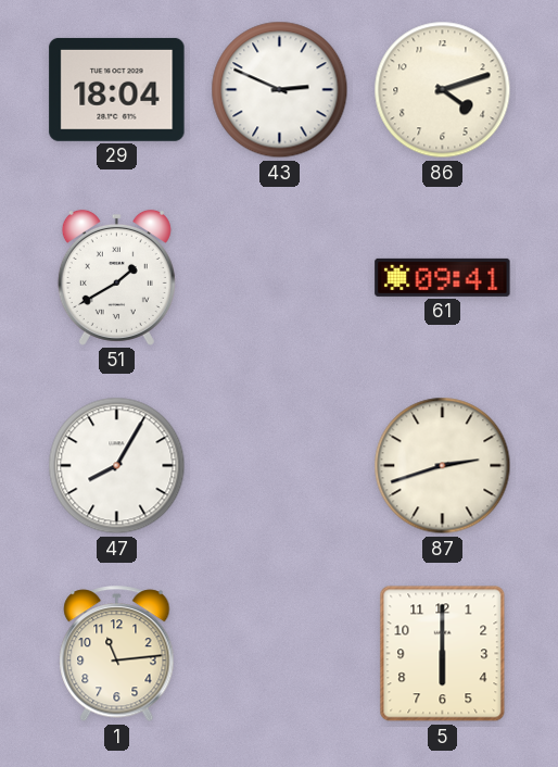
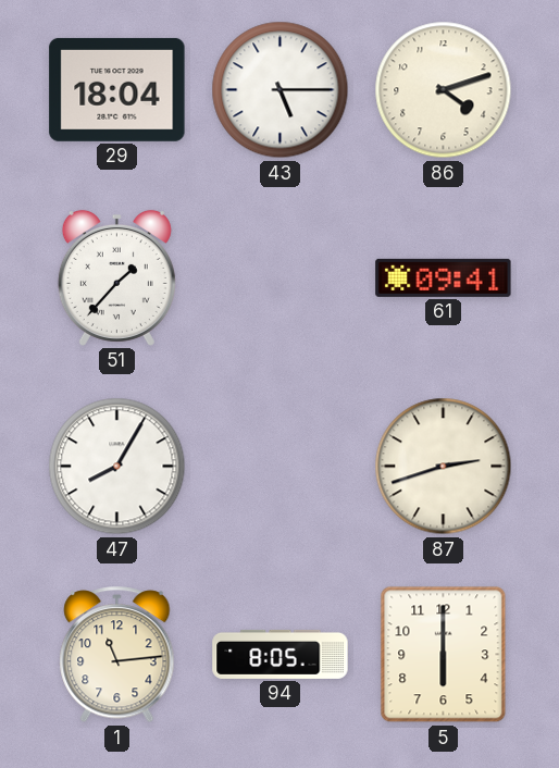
43: 2:49 -> 5:15 (281, 90)
51: 1:40 -> 1:37 (116, 277)
94: none -> 8:05 (281, 654)
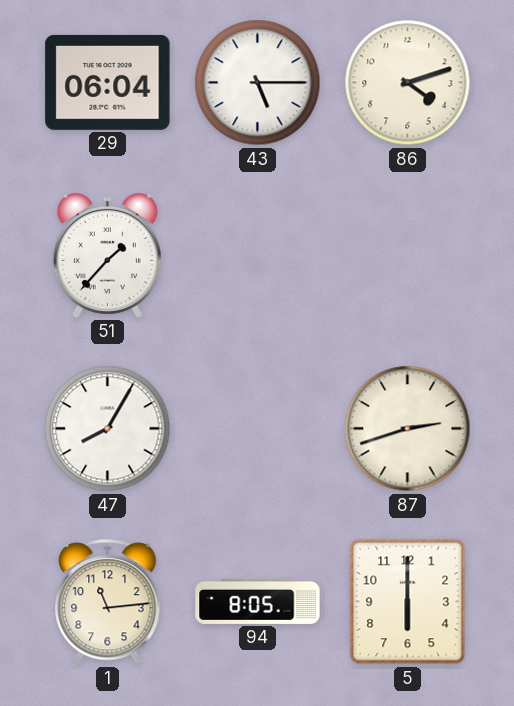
29: 18:04 -> 06:04 (108, 82)
61: 09:41 -> none (444, 277)
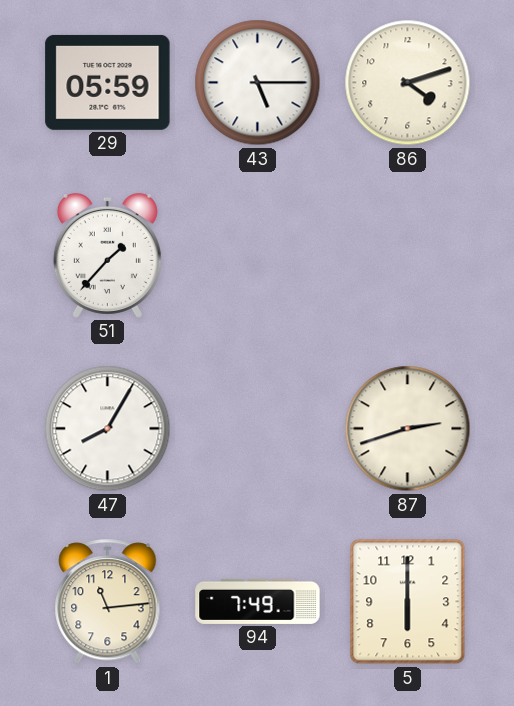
29: 06:04 -> 05:59 (108, 82)
94: 8:05 -> 7:49 (258, 601)
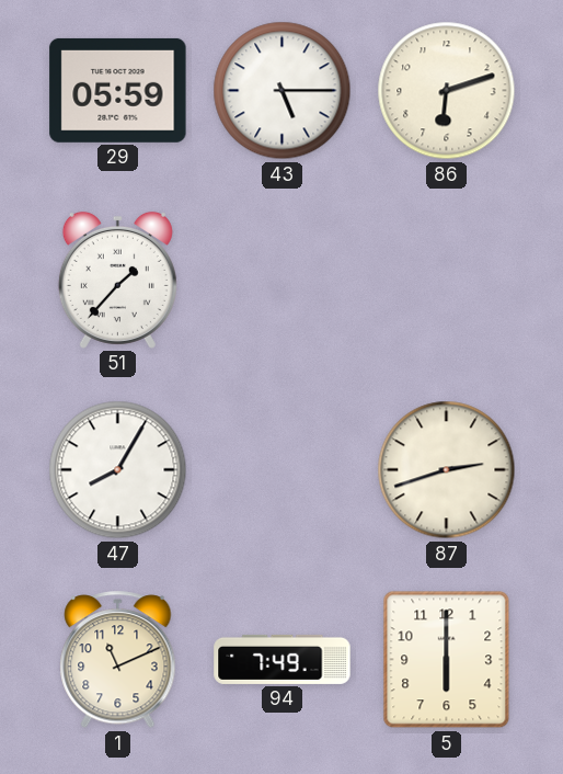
86: 4:12 -> 6:12 (447, 91)
1: 11:14 -> 11:11 (118, 660)
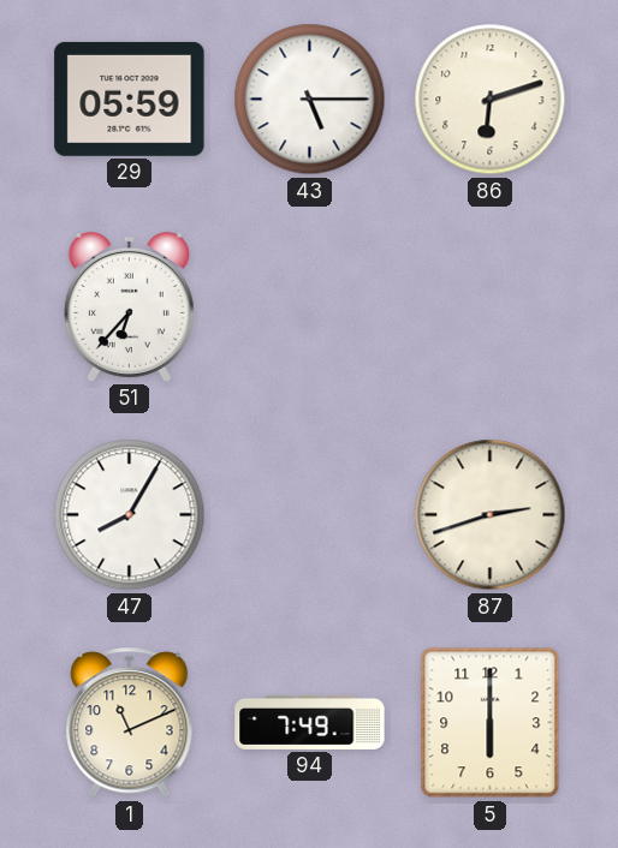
51: 1:37 -> 6:37 (129, 306)
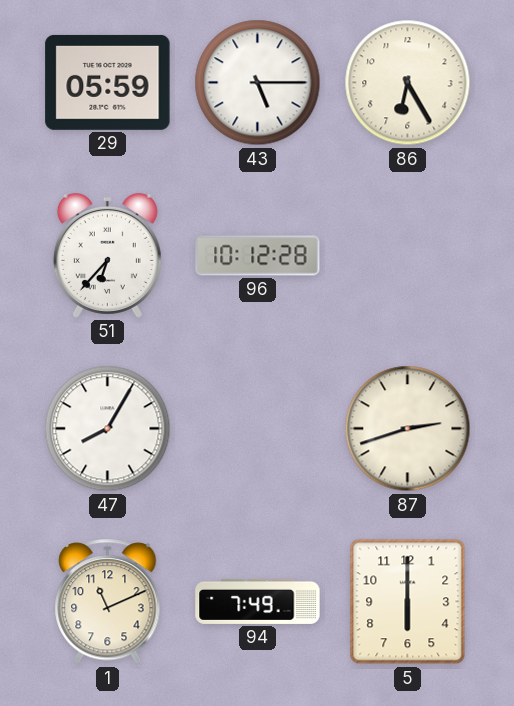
86: 6:12 -> 6:25 (408, 83)
96: none -> 10:12 (258, 256)
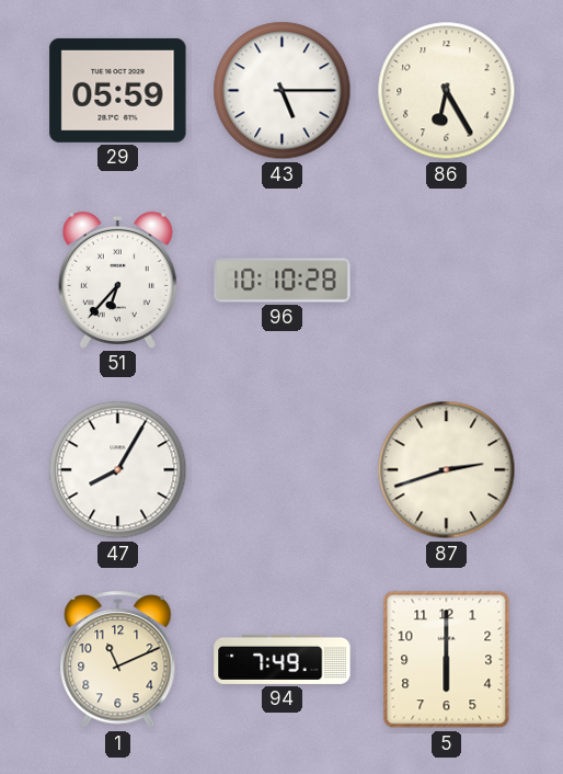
96: 10:12 -> 10:10 (283, 281)
